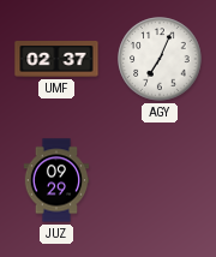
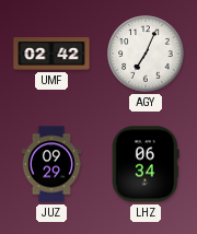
UMF: 02:37 -> 02:42 (51, 54)
LHZ: none -> 06:34 (146, 164)
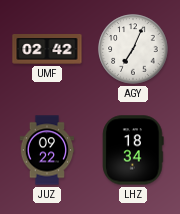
JUZ: 09:29 -> 09:22 (47, 150)
LHZ: 06:34 -> 18:34 (133, 150)
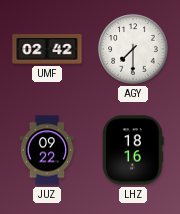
AGY: 7:04 -> 7:30 (133, 49)
LHZ: 18:34 -> 18:16 (133, 150)
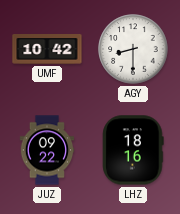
UMF: 02:42 -> 10:42 (47, 49)
AGY: 7:30 -> 8:30 (133, 49)
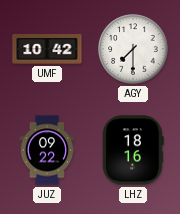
AGY: 8:30 -> 7:30 (133, 49)
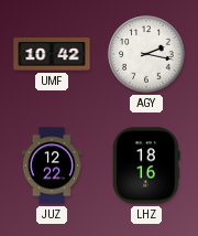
AGY: 7:30 -> 2:17 (146, 54)
JUZ: 09:22 -> 12:22 (52, 165)
